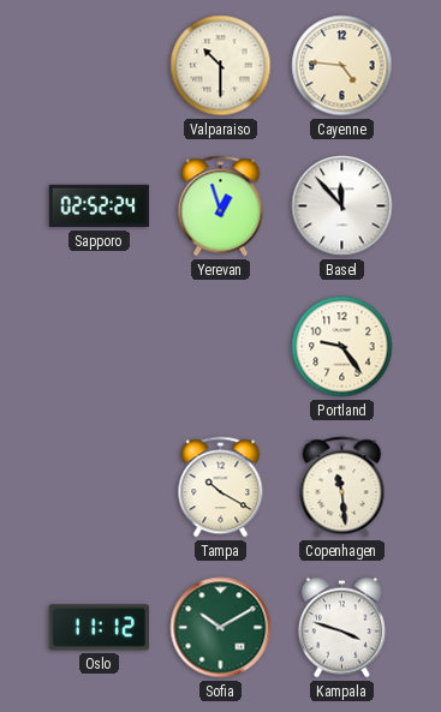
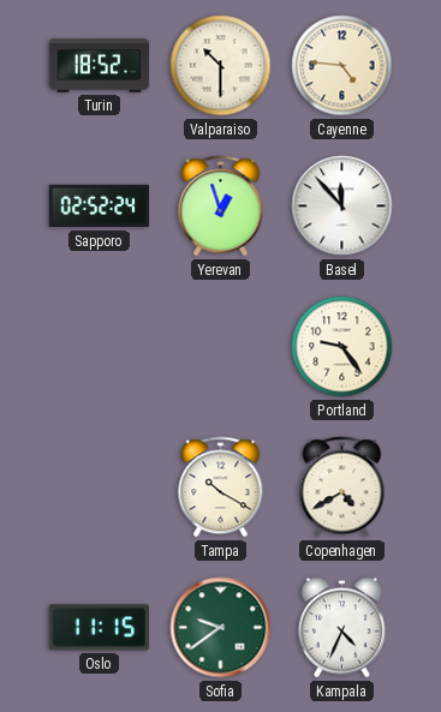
Turin: none -> 18:52 (100, 66)
Copenhagen: 11:29 -> 4:40 (342, 487)
Oslo: 11:12 -> 11:15 (99, 628)
Sofia: 10:10 -> 9:39 (221, 628)
Kampala: 3:48 -> 4:34 (341, 628)
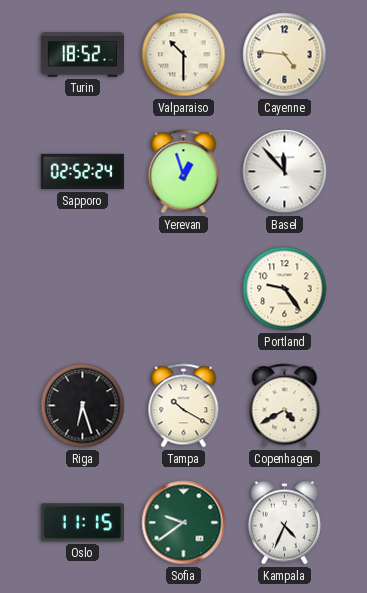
Riga: none -> 6:27 (83, 406)
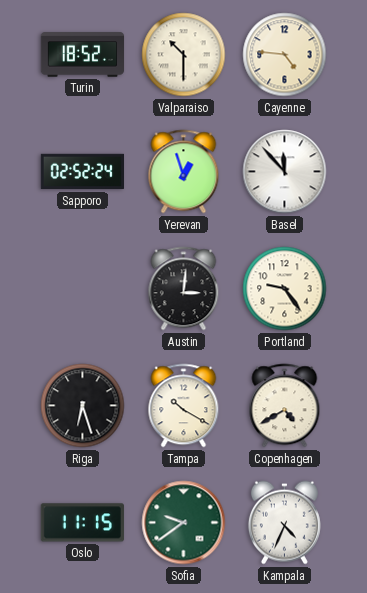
Austin: none -> 3:01 (184, 289)
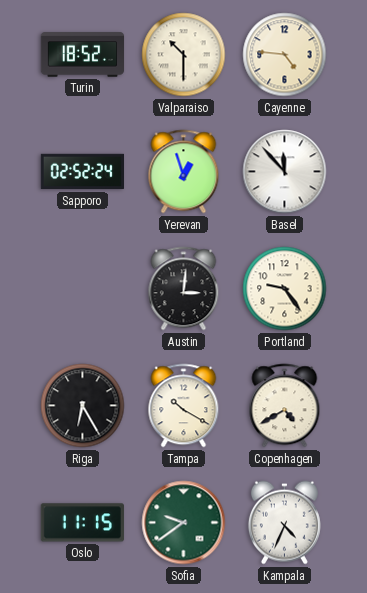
Riga: 6:27 -> 6:25 (83, 406)
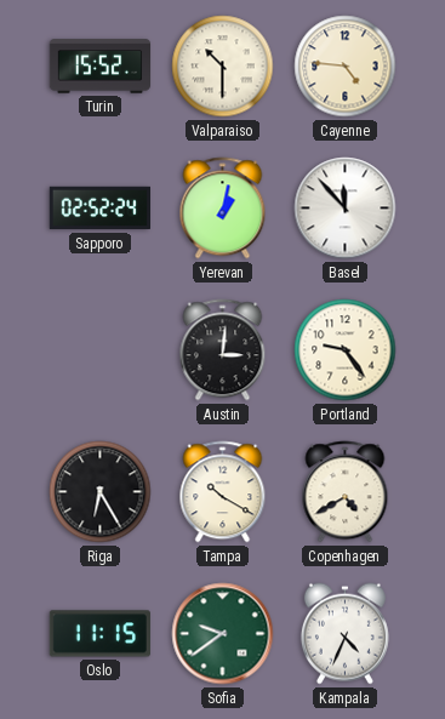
Turin: 18:52 -> 15:52 (101, 67)
Yerevan: 12:57 -> 1:02 (223, 209)
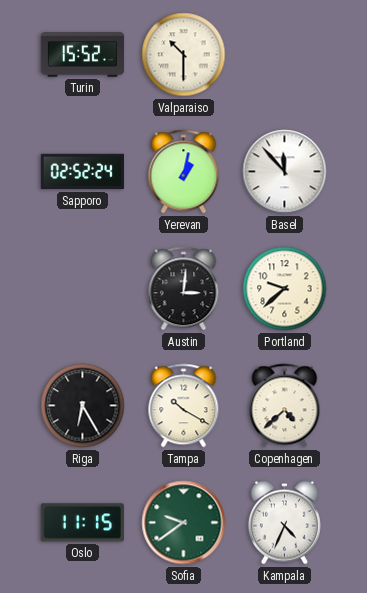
Cayenne: 4:46 -> none (346, 67)
Portland: 9:24 -> 9:38 (285, 289)
Copenhagen: 4:40 -> 4:38 (285, 406)
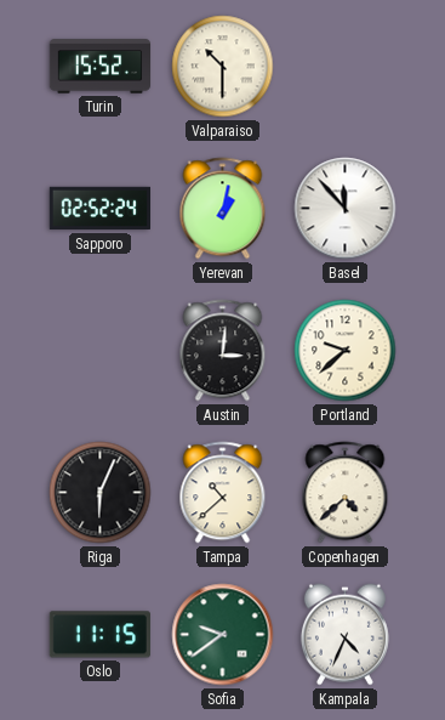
Riga: 6:25 -> 6:04 (101, 493)
Tampa: 10:20 -> 10:38 (223, 493)
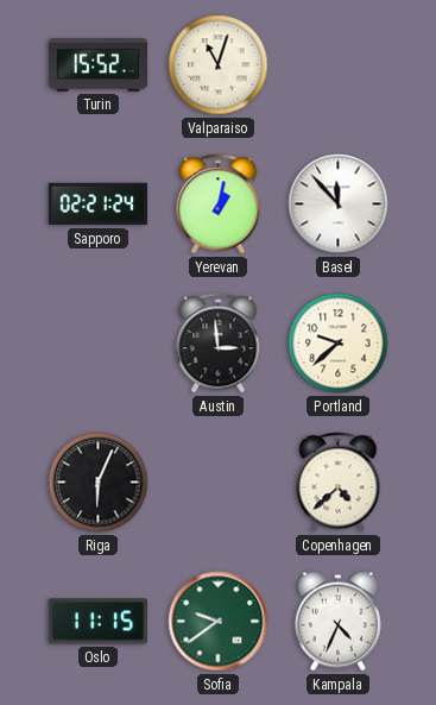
Valparaiso: 10:30 -> 11:03 (219, 65)
Sapporo: 02:52 -> 02:21 (97, 204)
Austin: 3:01 -> 2:59 (219, 344)
Tampa: 10:38 -> none (223, 493)
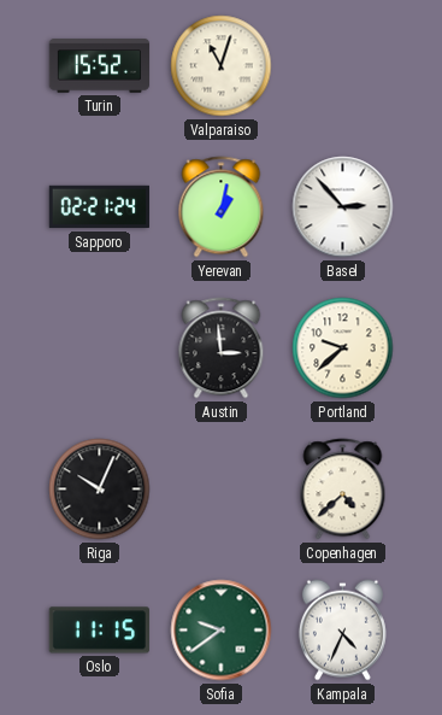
Basel: 11:53 -> 2:53 (343, 207)
Riga: 6:04 -> 10:04 (100, 490)
